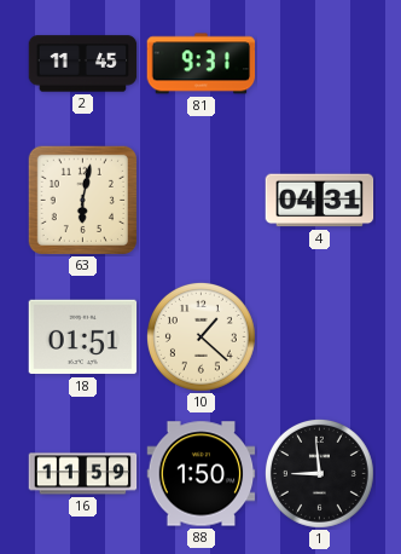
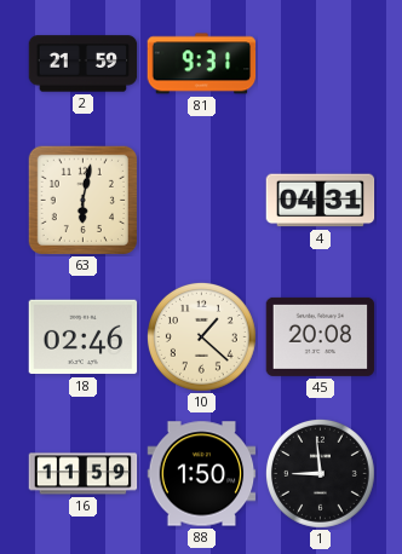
2: 11:45 -> 21:59 (84, 64)
18: 01:51 -> 02:46 (84, 337)
45: none -> 20:08 (321, 336)
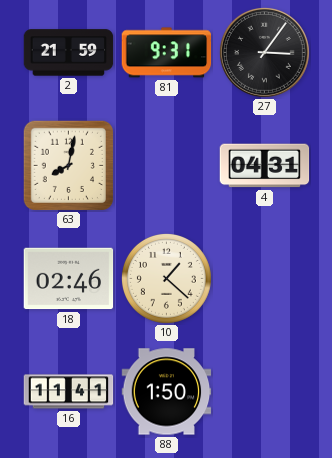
27: none -> 3:06 (264, 52)
63: 6:02 -> 8:02 (68, 165)
45: 20:08 -> none (321, 336)
16: 11:59 -> 11:41 (69, 392)
1: 8:59 -> none (320, 473)
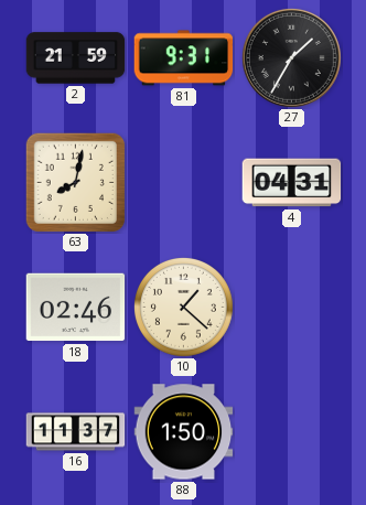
27: 3:06 -> 1:35 (291, 57)
16: 11:41 -> 11:37 (76, 432)
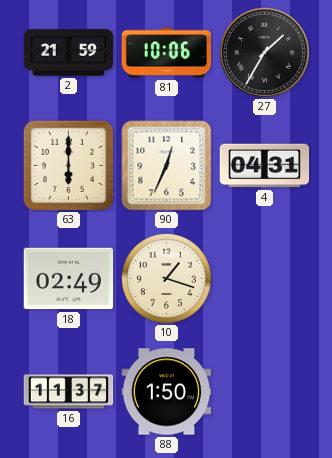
81: 9:31 -> 10:06 (167, 53)
63: 8:02 -> 6:00 (68, 165)
90: none -> 12:34 (167, 166)
18: 02:46 -> 02:49 (69, 279)
10: 1:22 -> 1:18 (166, 278)
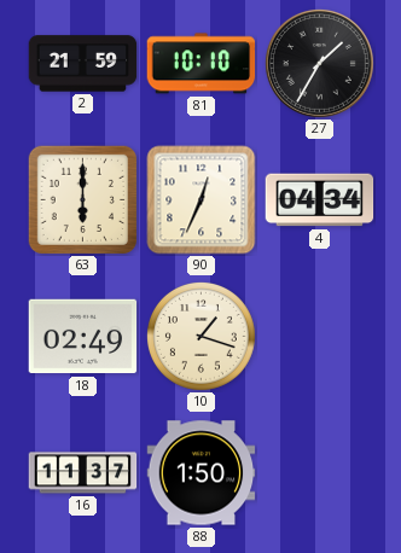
81: 10:06 -> 10:10 (202, 64)
4: 04:31 -> 04:34 (320, 200)
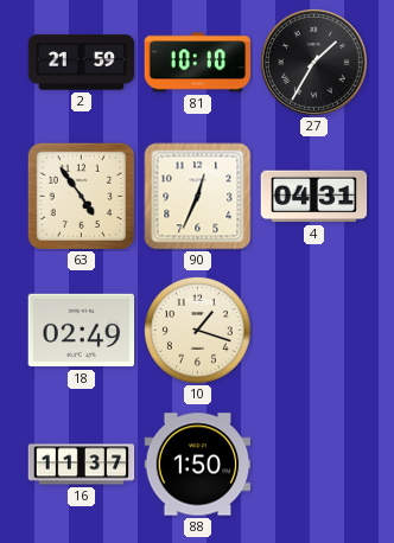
63: 6:00 -> 4:54 (81, 196)
4: 04:34 -> 04:31 (314, 197)
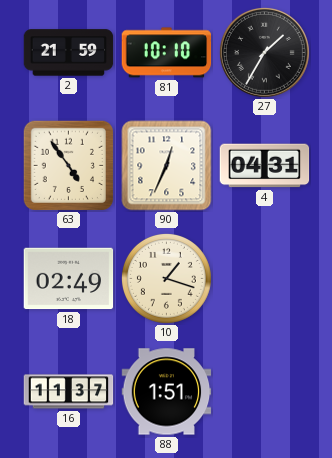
88: 1:50 -> 1:51 (167, 392)
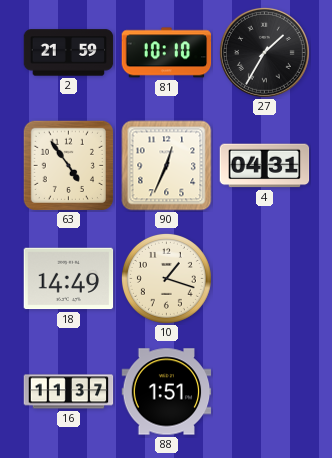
18: 02:49 -> 14:49 (69, 279)
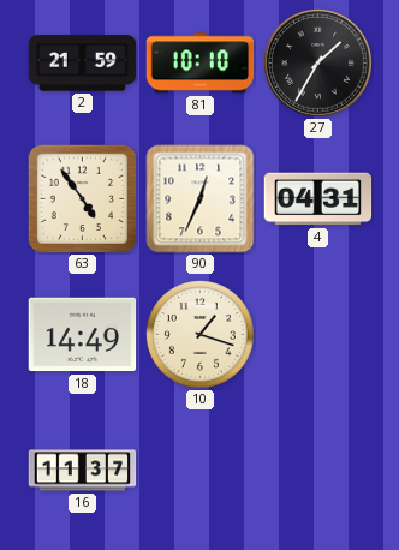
88: 1:51 -> none (167, 392)
